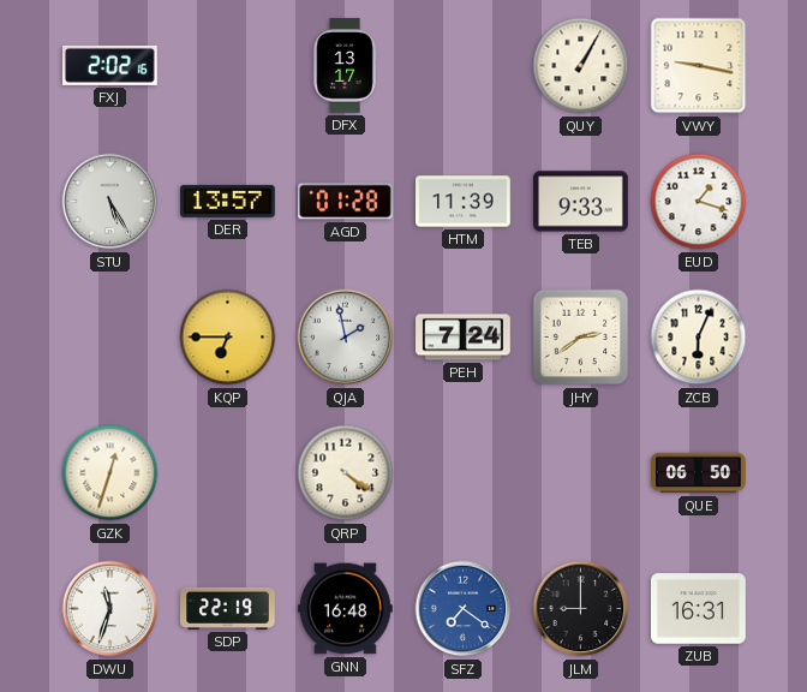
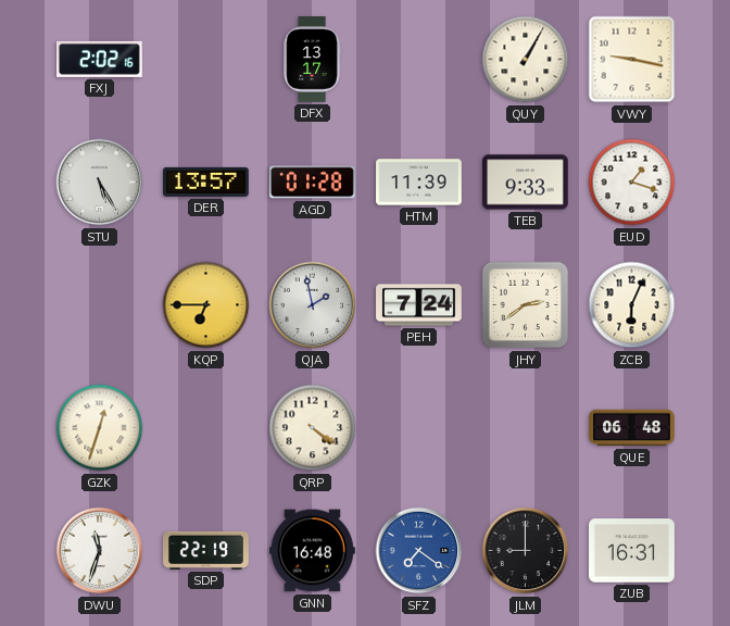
QUE: 06:50 -> 06:48 (632, 428)
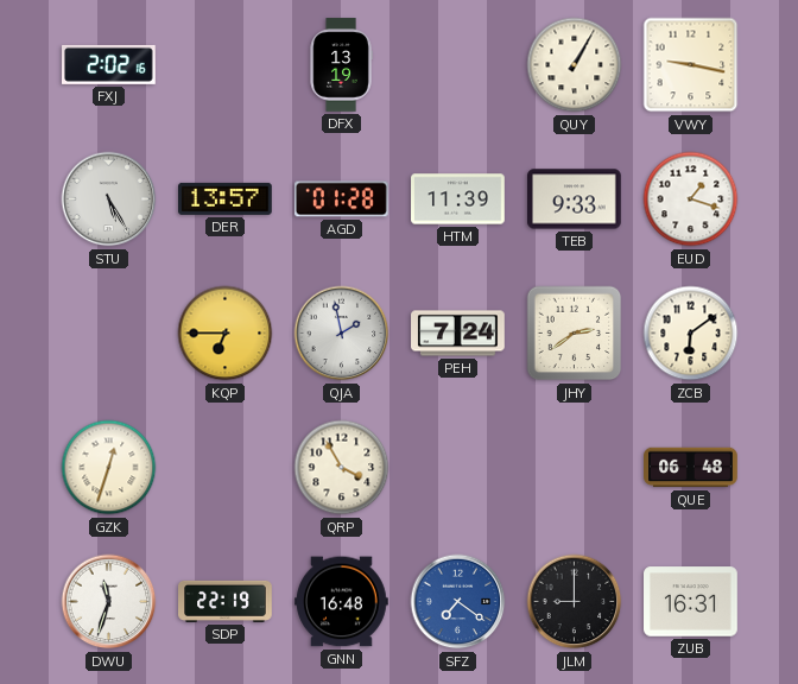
DFX: 13:17 -> 13:19 (341, 65)
ZCB: 6:04 -> 6:09 (691, 334)
QRP: 4:21 -> 3:55 (342, 468)
